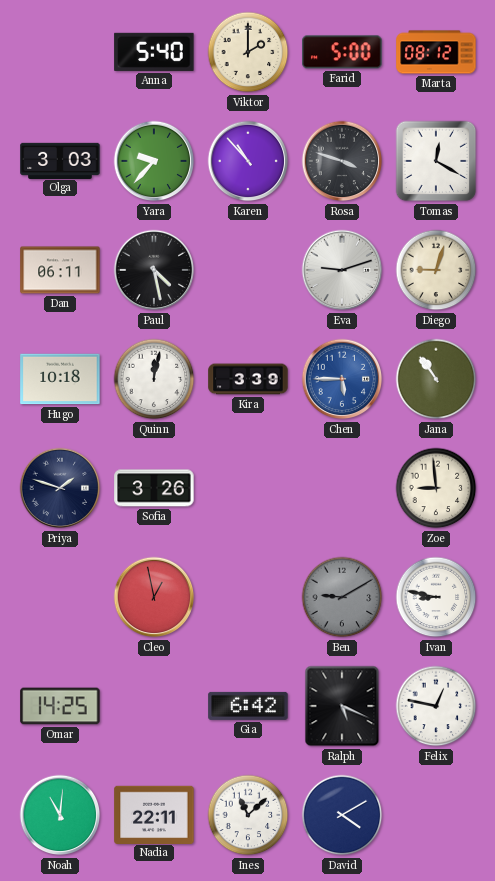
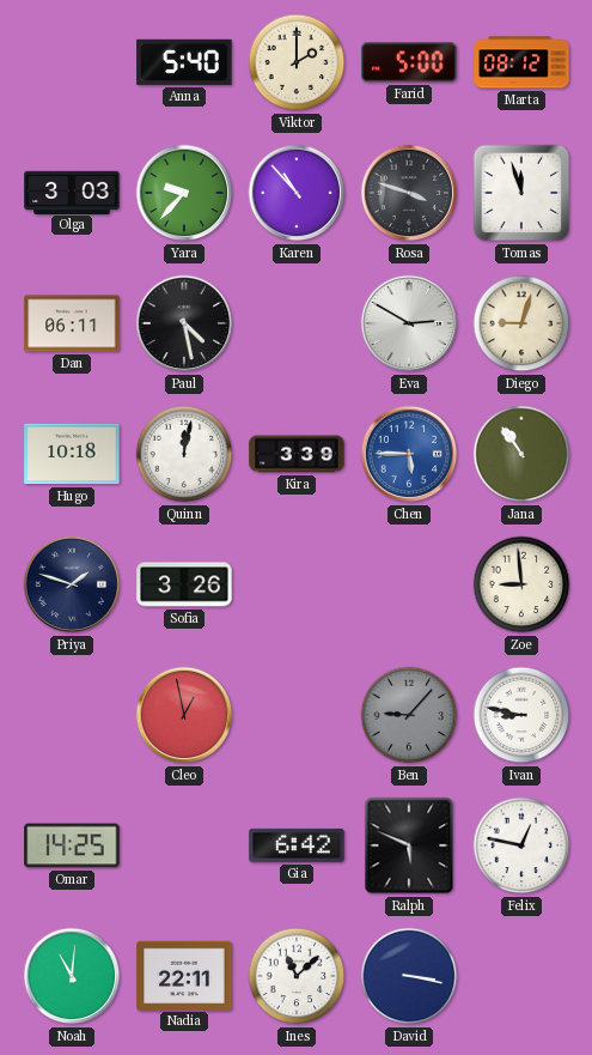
Tomas: 12:20 -> 11:57 (521, 193)
Eva: 9:12 -> 2:50 (409, 323)
Ben: 9:10 -> 9:07 (409, 715)
Ralph: 5:19 -> 5:49 (409, 845)
David: 4:10 -> 3:17 (409, 976)
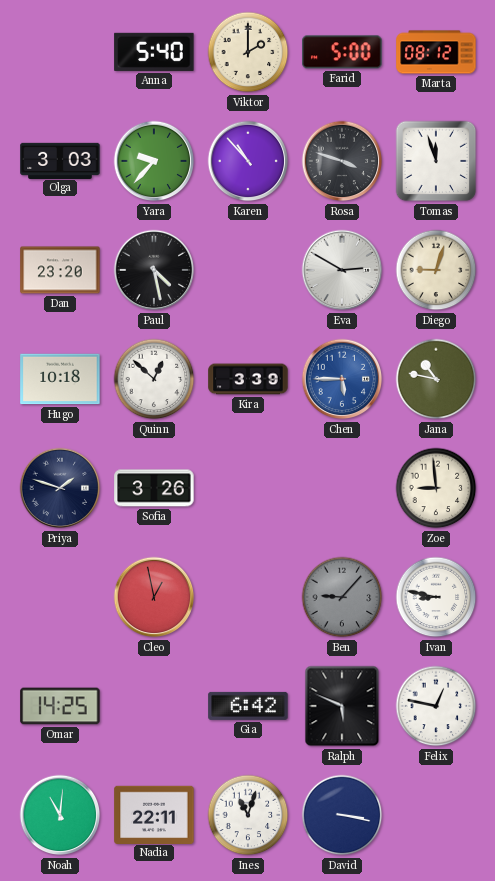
Dan: 06:11 -> 23:20 (60, 270)
Quinn: 12:02 -> 12:52 (154, 379)
Jana: 10:54 -> 10:47 (436, 379)
Ines: 11:08 -> 11:03 (248, 815)
